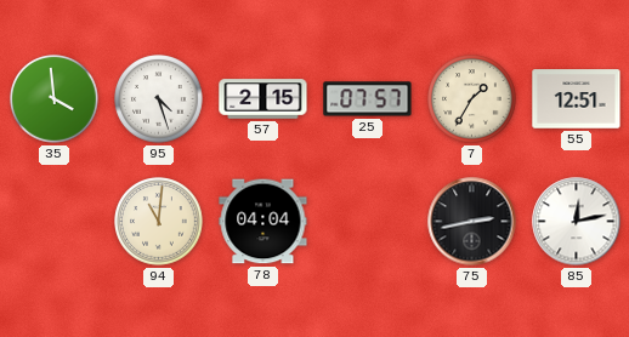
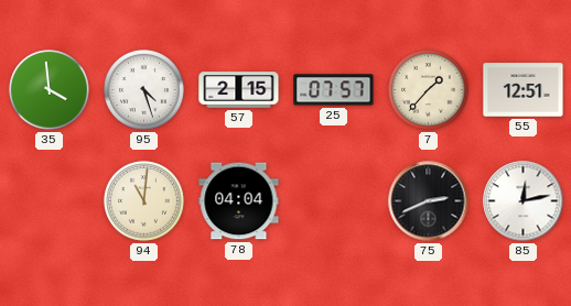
7: 1:35 -> 1:37 (429, 90)
75: 2:43 -> 2:41 (429, 201)
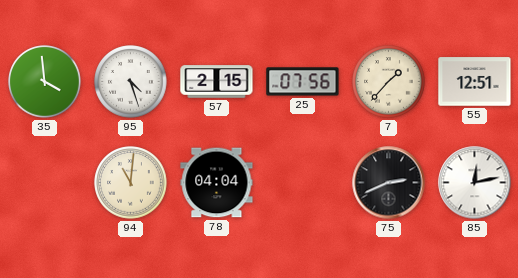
25: 07:57 -> 07:56 (303, 82)
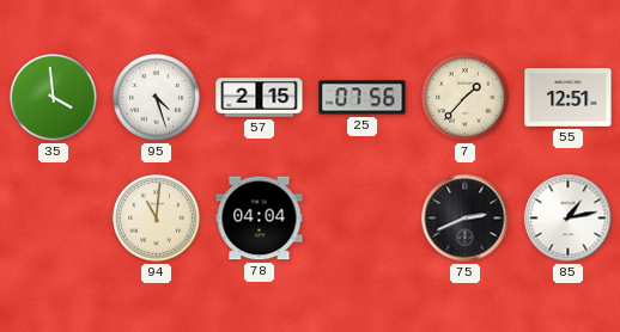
85: 12:13 -> 1:13 (569, 219)
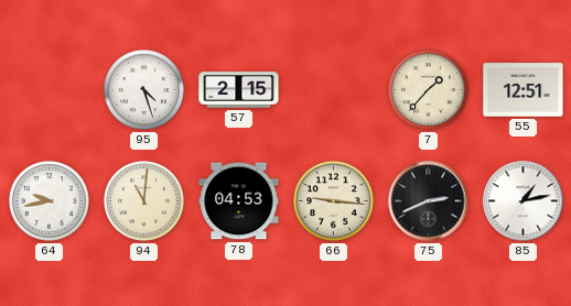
35: 3:59 -> none (54, 98)
25: 07:56 -> none (363, 98)
64: none -> 9:43 (50, 201)
78: 04:04 -> 04:53 (239, 201)
66: none -> 9:16 (334, 201)
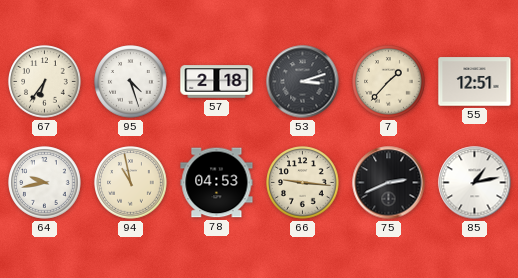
67: none -> 6:36 (45, 82)
57: 2:15 -> 2:18 (217, 82)
53: none -> 3:12 (303, 82)
94: 11:01 -> 10:58 (131, 183)
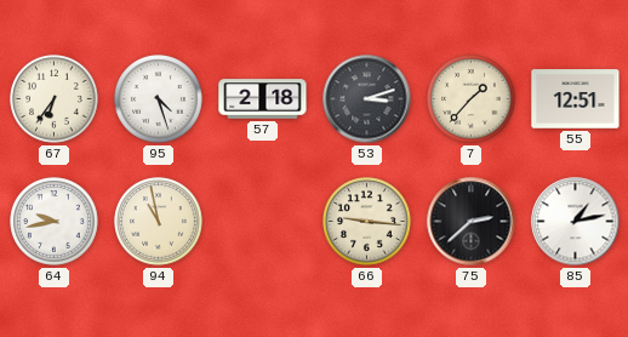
78: 04:53 -> none (217, 183)
75: 2:41 -> 2:38 (472, 222)
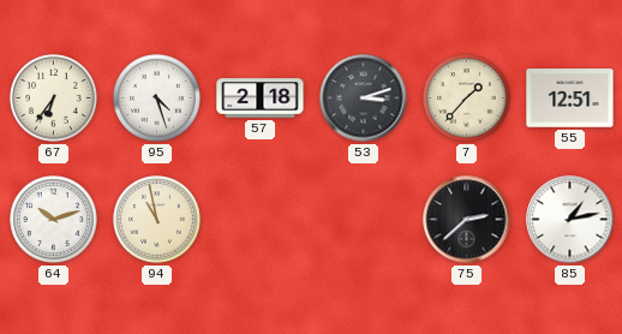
64: 9:43 -> 10:12 (54, 220)
66: 9:16 -> none (367, 222)
